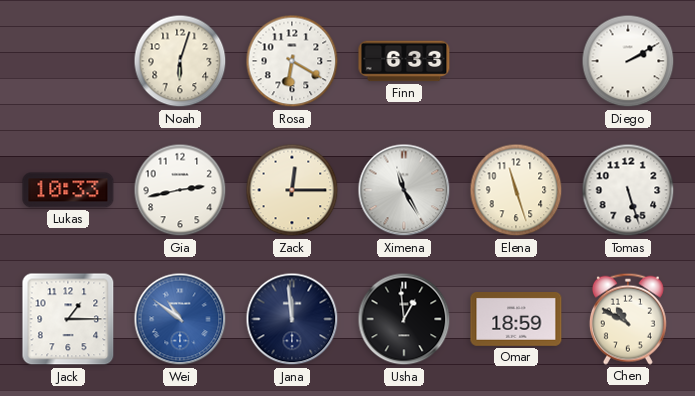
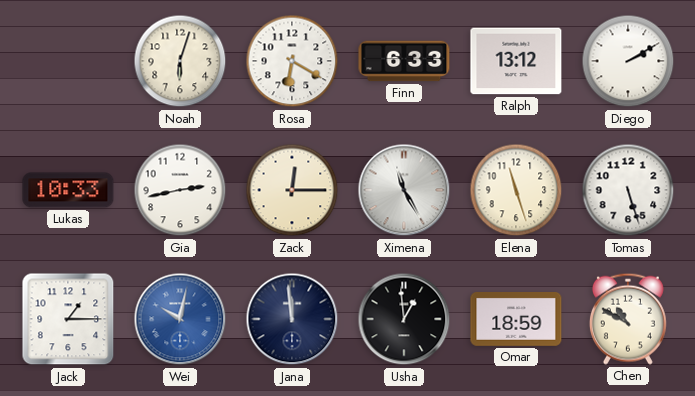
Ralph: none -> 13:12 (516, 61)
Wei: 10:51 -> 10:02 (180, 319)
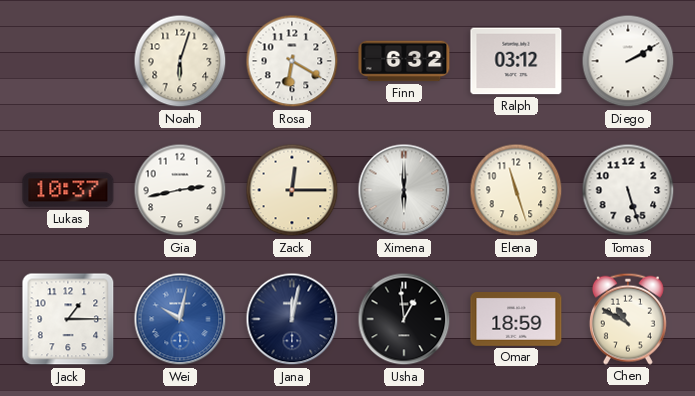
Finn: 6:33 -> 6:32 (404, 61)
Ralph: 13:12 -> 03:12 (516, 61)
Lukas: 10:33 -> 10:37 (68, 190)
Ximena: 11:25 -> 6:00 (404, 190)
Jana: 11:59 -> 12:02 (292, 319)
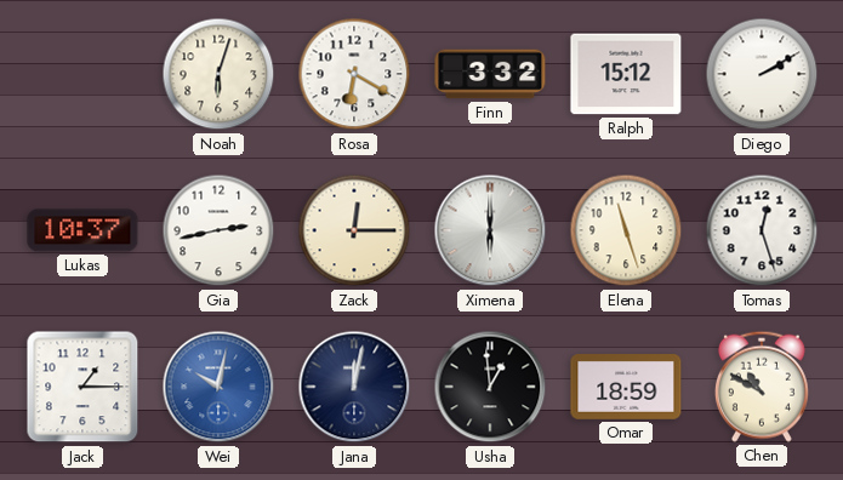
Finn: 6:32 -> 3:32 (490, 74)
Ralph: 03:12 -> 15:12 (626, 74)
Tomas: 5:27 -> 12:27 (762, 230)
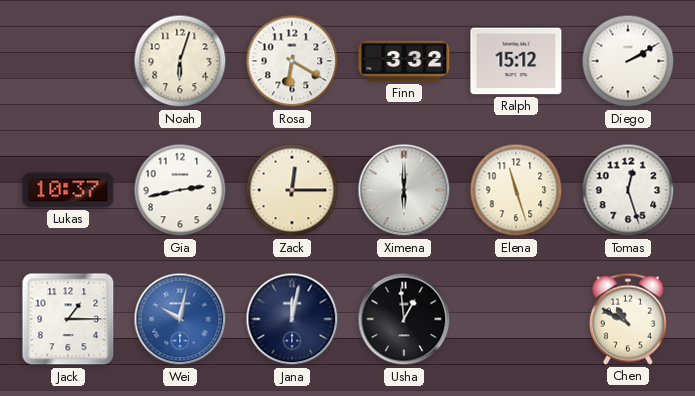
Omar: 18:59 -> none (626, 388)
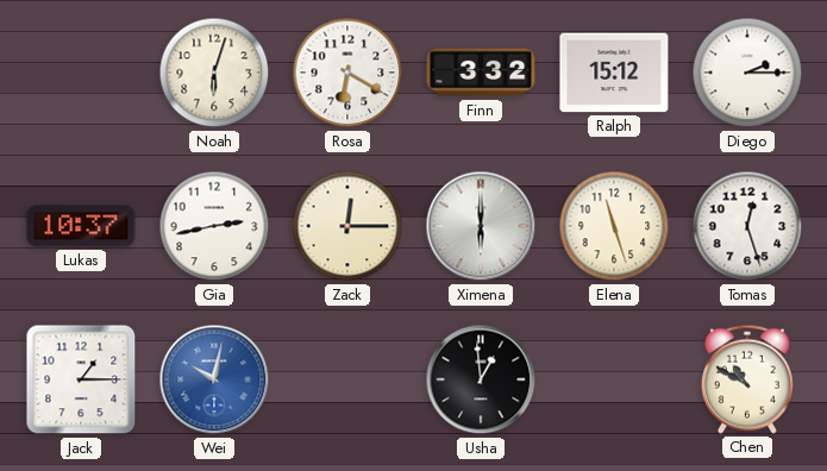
Diego: 2:10 -> 2:15 (747, 73)
Jana: 12:02 -> none (292, 319)
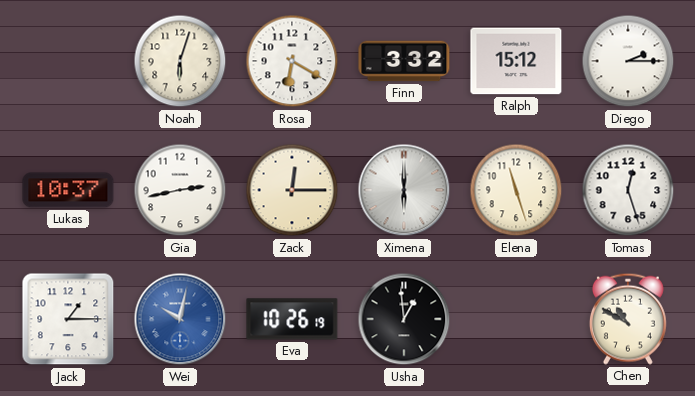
Eva: none -> 10:26 (292, 319)
